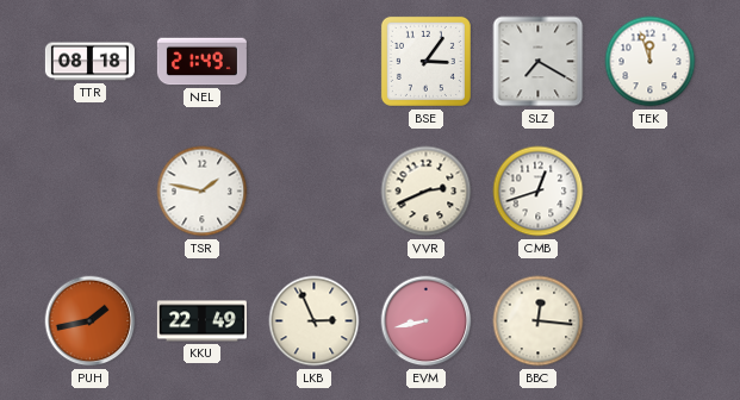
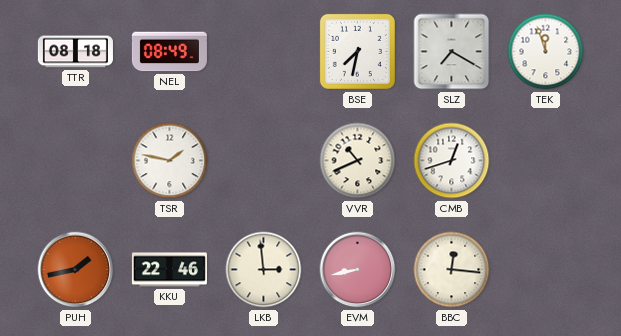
NEL: 21:49 -> 08:49 (169, 52)
BSE: 3:06 -> 7:32 (357, 51)
VVR: 2:41 -> 10:41 (358, 161)
KKU: 22:49 -> 22:46 (169, 270)
LKB: 2:56 -> 2:59 (264, 270)
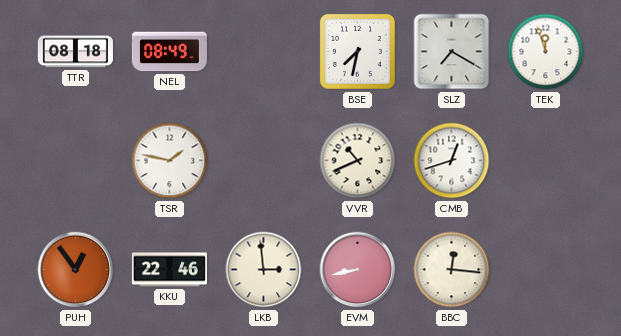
PUH: 1:43 -> 12:54 (76, 270)
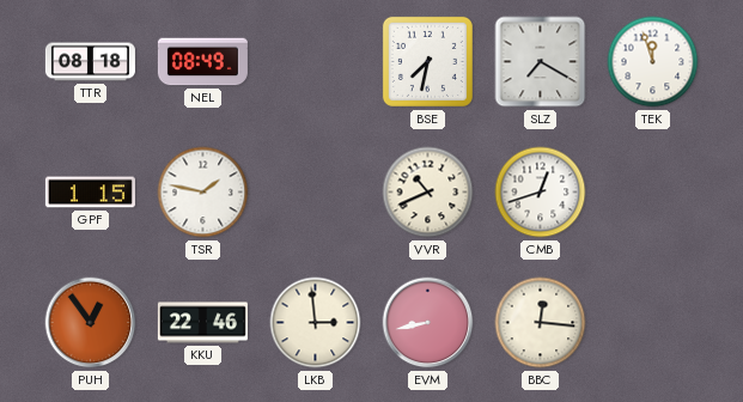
GPF: none -> 1:15 (90, 193)
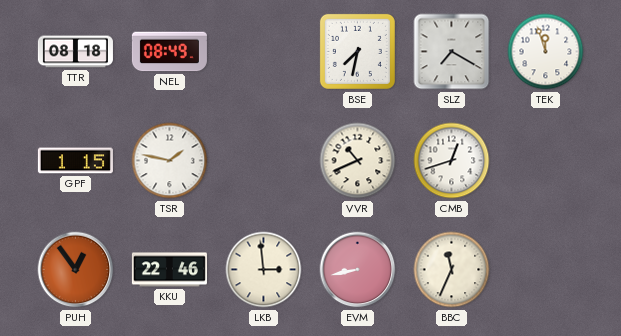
BBC: 12:16 -> 11:34 (452, 270)
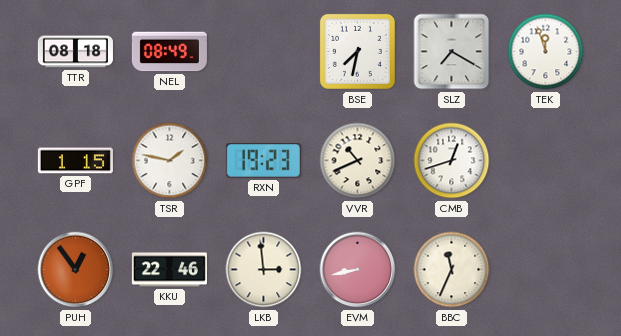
RXN: none -> 19:23 (263, 161)
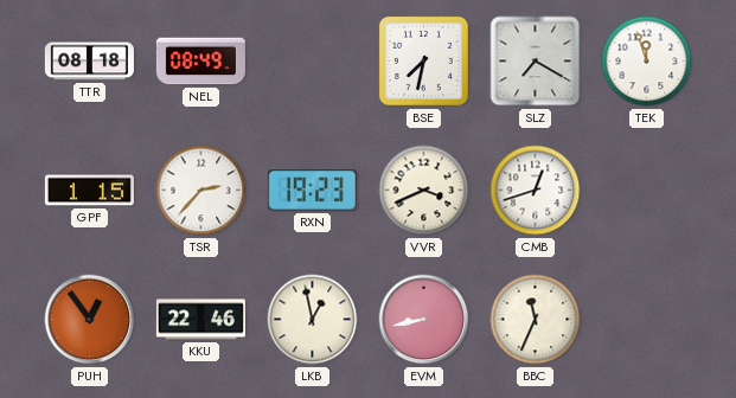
TSR: 1:47 -> 2:37 (201, 191)
VVR: 10:41 -> 3:41 (424, 191)
LKB: 2:59 -> 12:58 (313, 320)
